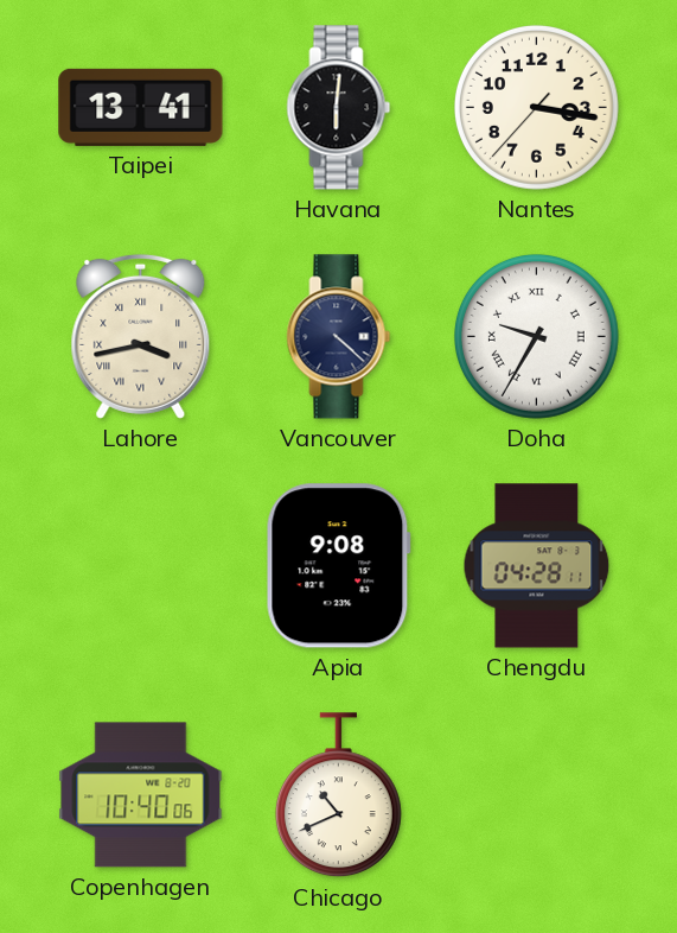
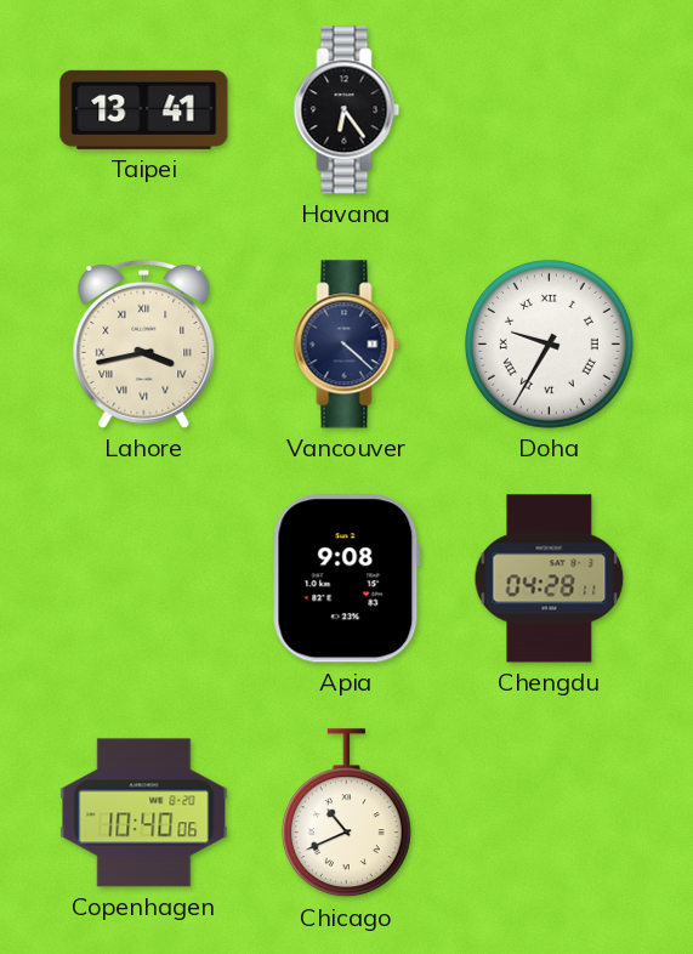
Havana: 6:01 -> 6:24 (347, 110)
Nantes: 3:16 -> none (536, 107)
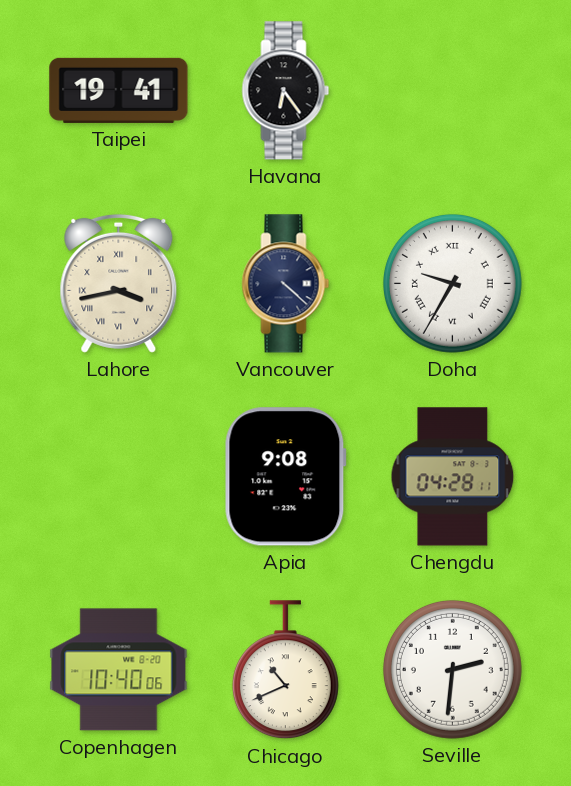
Taipei: 13:41 -> 19:41 (119, 90)
Seville: none -> 2:31 (452, 669)
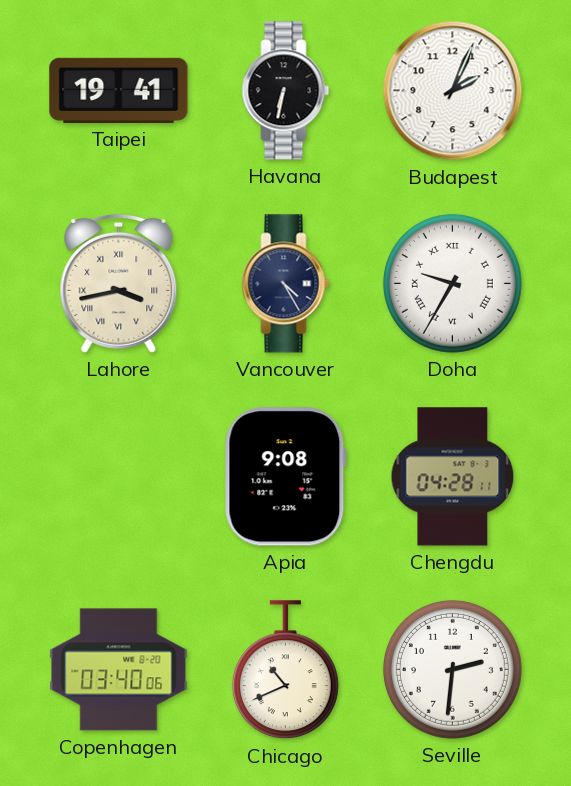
Havana: 6:24 -> 6:32 (286, 91)
Budapest: none -> 2:04 (453, 91)
Vancouver: 4:22 -> 4:25 (286, 284)
Copenhagen: 10:40 -> 03:40 (119, 670)
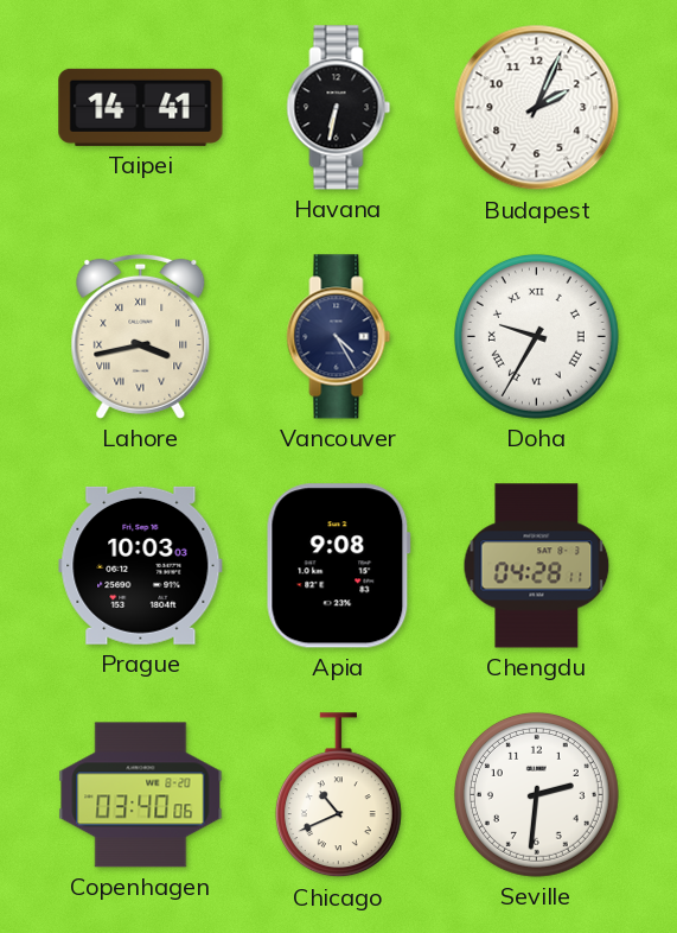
Taipei: 19:41 -> 14:41 (141, 107)
Prague: none -> 10:03 (141, 565)
